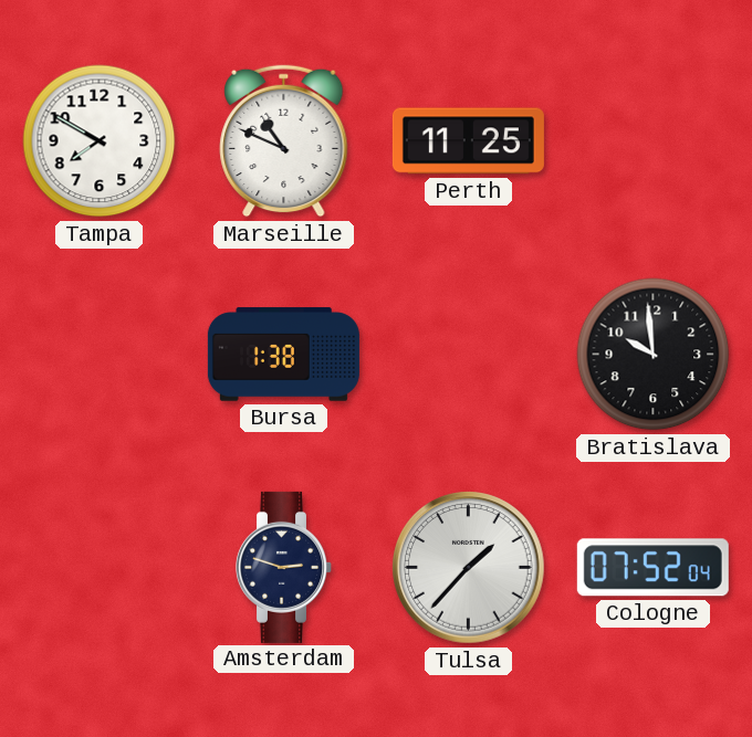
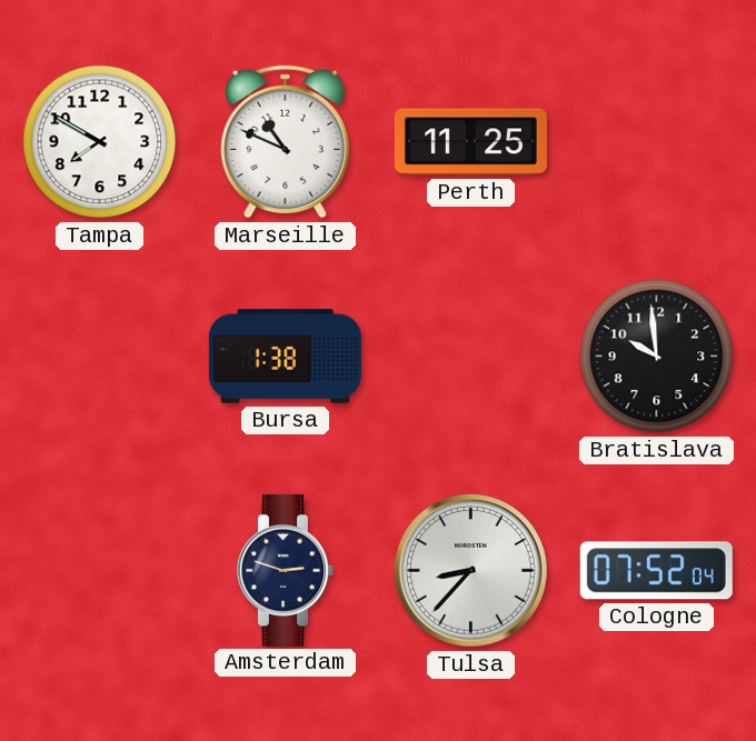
Tulsa: 1:37 -> 8:37 (471, 571)
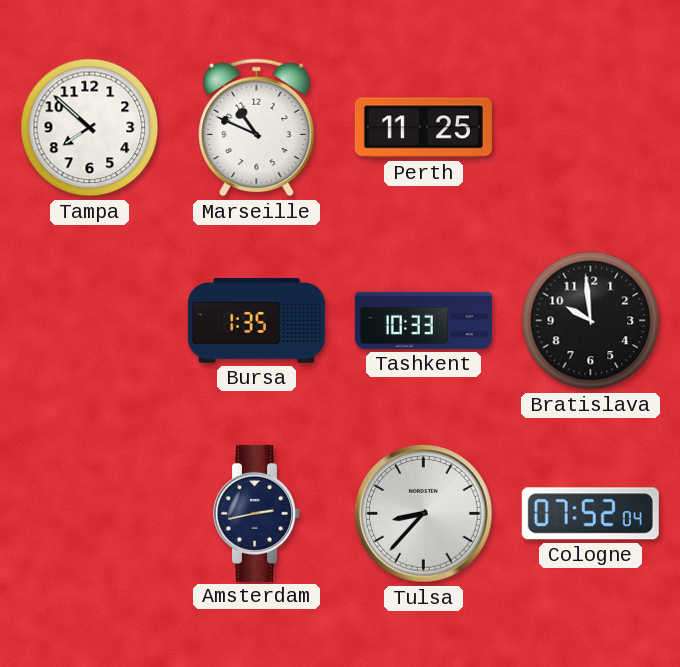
Tampa: 7:50 -> 7:52 (90, 128)
Bursa: 1:38 -> 1:35 (256, 321)
Tashkent: none -> 10:33 (423, 320)
Amsterdam: 2:48 -> 2:43 (257, 513)
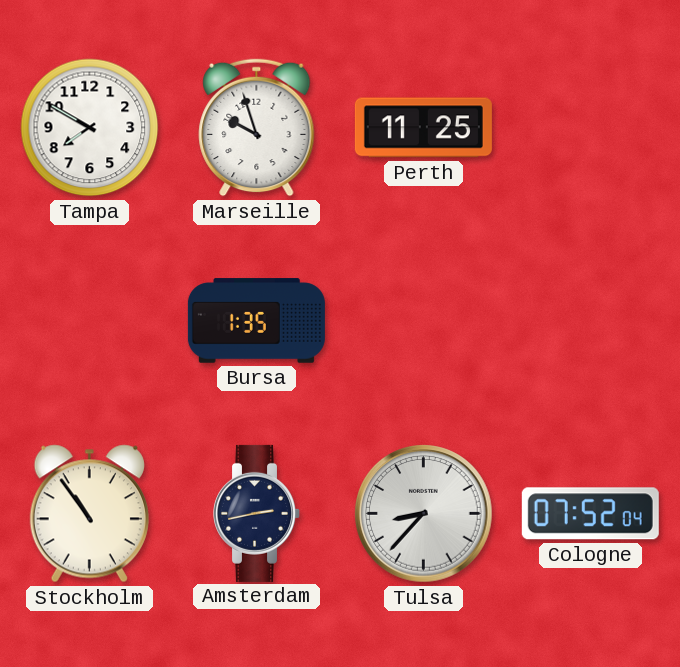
Tampa: 7:52 -> 7:50 (90, 128)
Marseille: 10:49 -> 9:57 (257, 128)
Tashkent: 10:33 -> none (423, 320)
Bratislava: 9:59 -> none (591, 321)
Stockholm: none -> 10:54 (89, 514)
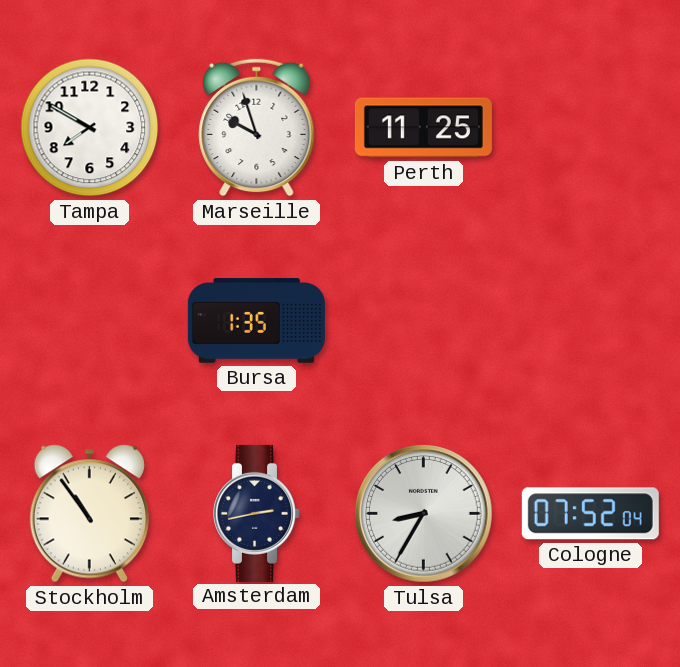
Tulsa: 8:37 -> 8:35 (424, 514)
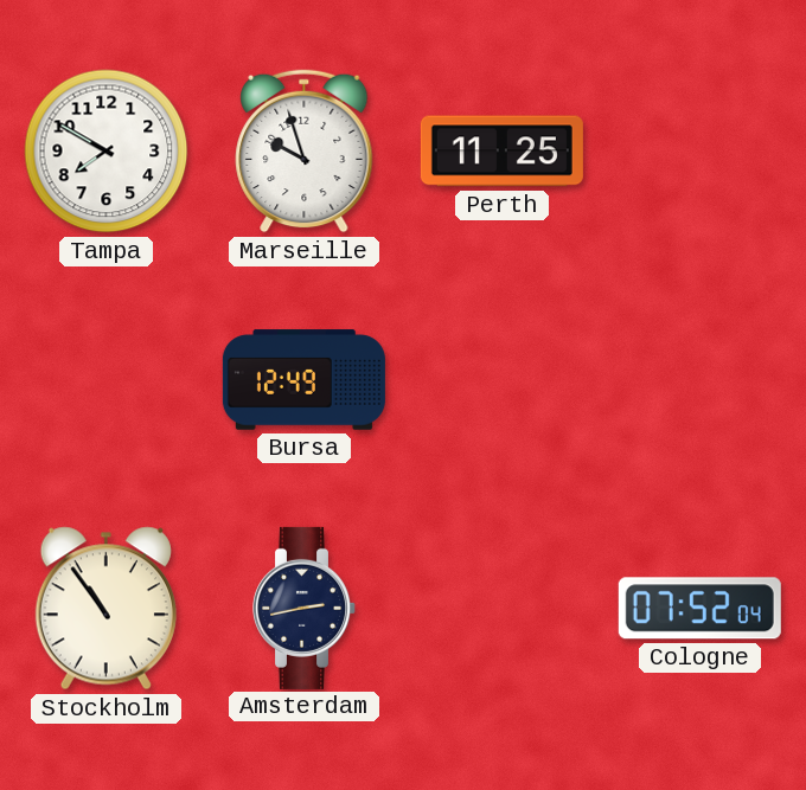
Bursa: 1:35 -> 12:49 (303, 380)
Tulsa: 8:35 -> none (424, 514)
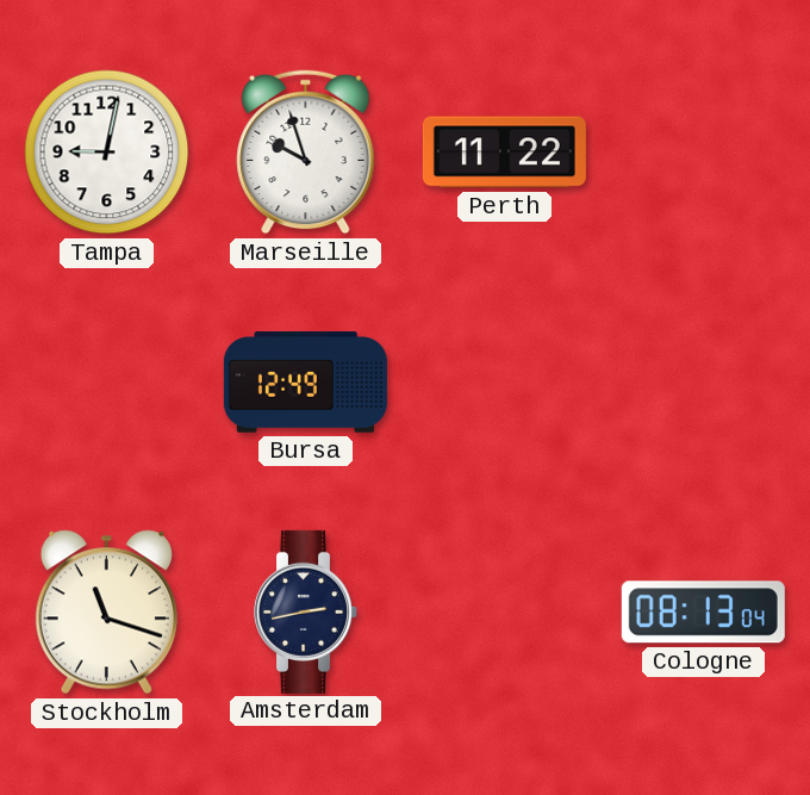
Tampa: 7:50 -> 9:02 (107, 153)
Perth: 11:25 -> 11:22 (504, 153)
Stockholm: 10:54 -> 11:18 (106, 613)
Cologne: 07:52 -> 08:13 (703, 613)
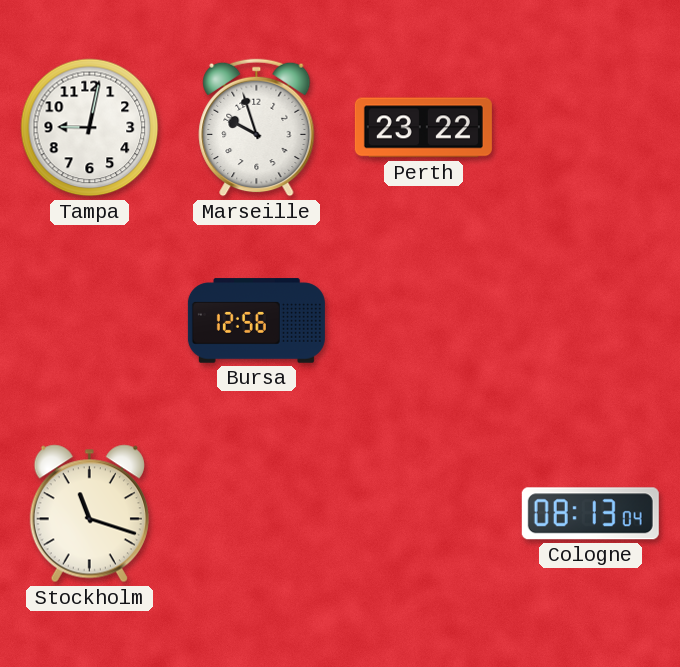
Perth: 11:22 -> 23:22 (423, 128)
Bursa: 12:49 -> 12:56 (256, 321)
Amsterdam: 2:43 -> none (306, 611)
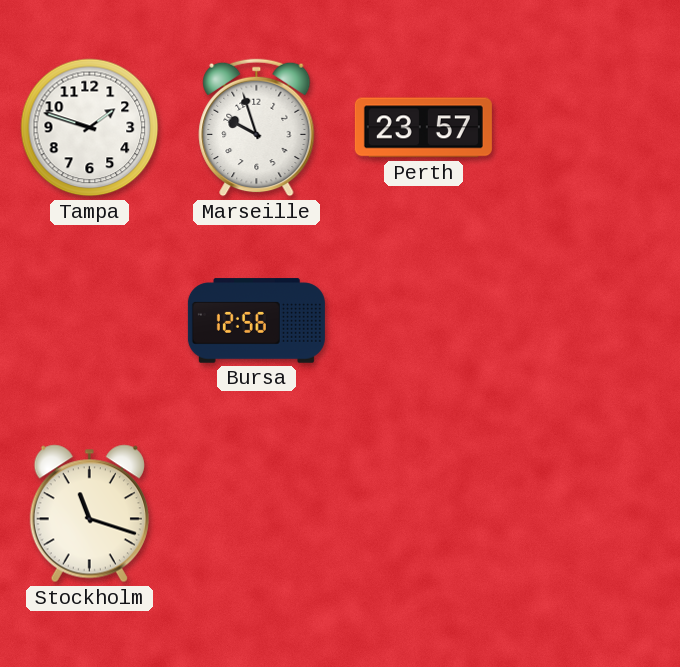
Tampa: 9:02 -> 1:48 (90, 128)
Perth: 23:22 -> 23:57 (423, 128)
Cologne: 08:13 -> none (590, 514)
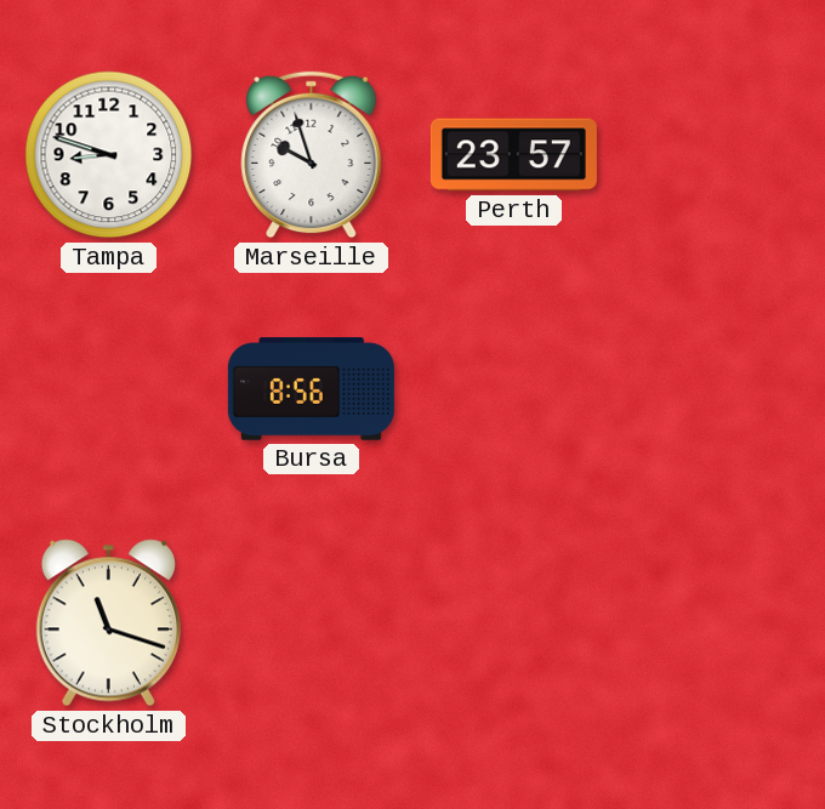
Tampa: 1:48 -> 8:48 (109, 155)
Bursa: 12:56 -> 8:56 (311, 389)
